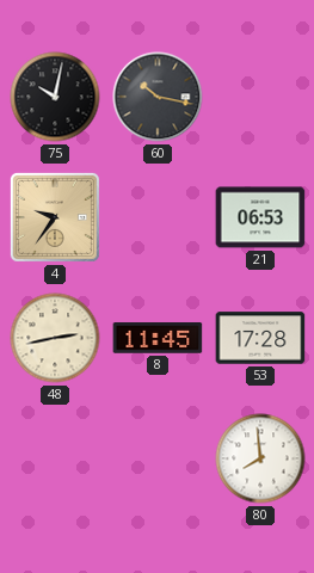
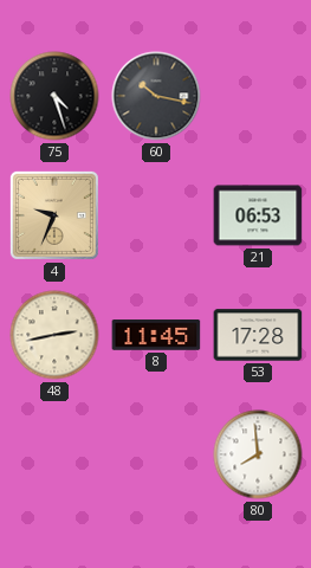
75: 10:02 -> 4:27 (54, 96)
4: 9:36 -> 9:34 (54, 215)
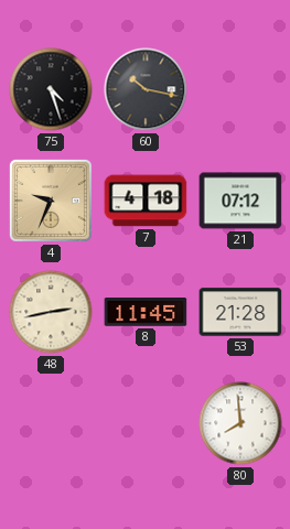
7: none -> 4:18 (146, 201)
21: 06:53 -> 07:12 (240, 201)
53: 17:28 -> 21:28 (240, 312)
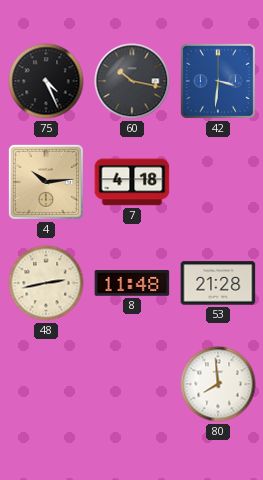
75: 4:27 -> 4:26 (46, 81)
42: none -> 3:31 (218, 81)
4: 9:34 -> 10:14 (46, 182)
21: 07:12 -> none (240, 201)
8: 11:45 -> 11:48 (132, 284)
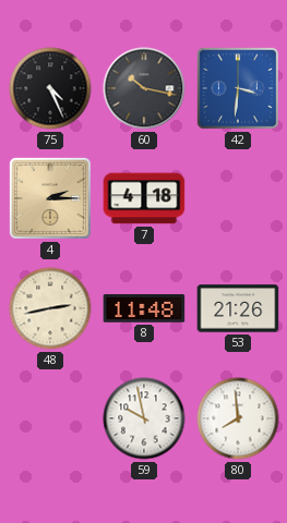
4: 10:14 -> 2:15 (50, 198)
53: 21:28 -> 21:26 (238, 308)
59: none -> 9:58 (144, 418)
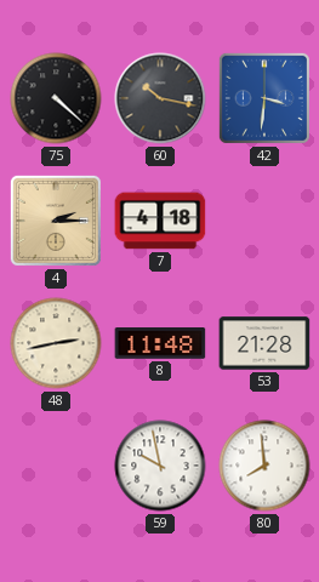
75: 4:26 -> 4:22 (56, 98)
53: 21:26 -> 21:28 (264, 343)
